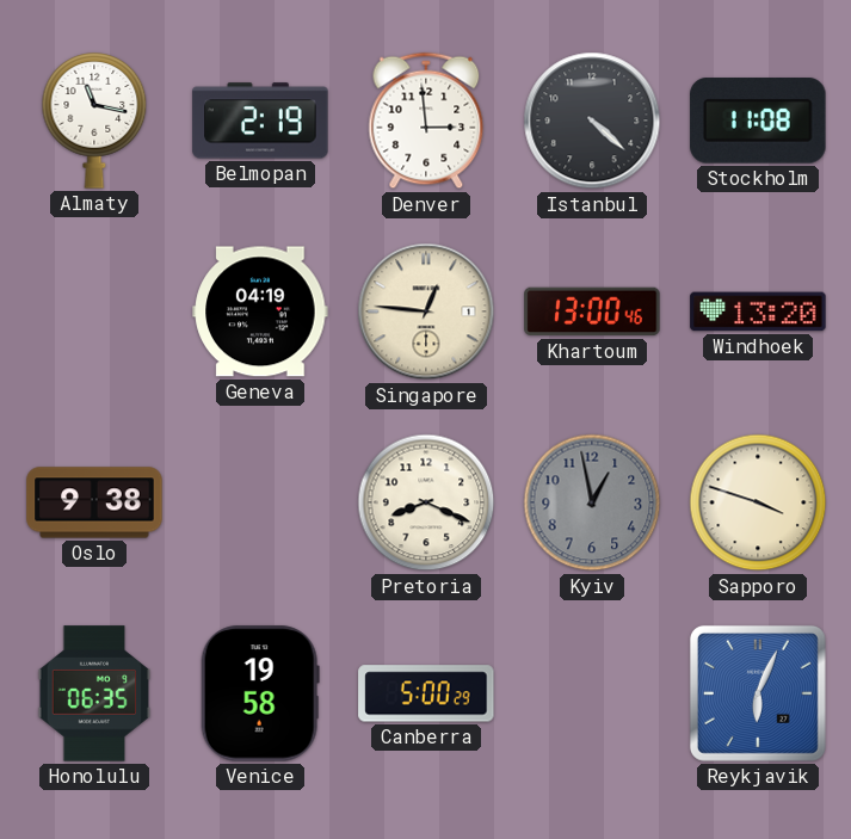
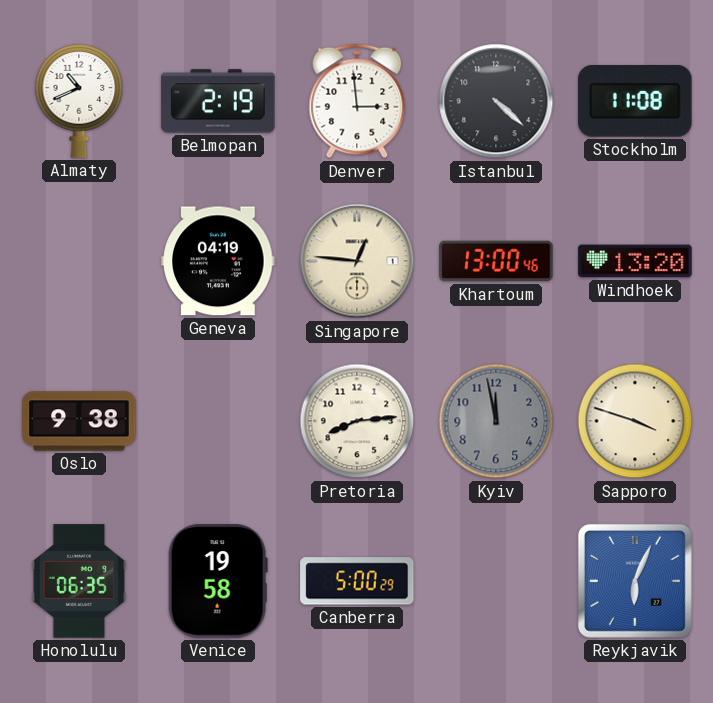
Almaty: 11:17 -> 10:41 (79, 101)
Pretoria: 8:19 -> 8:14 (357, 421)
Kyiv: 12:58 -> 11:58 (496, 421)
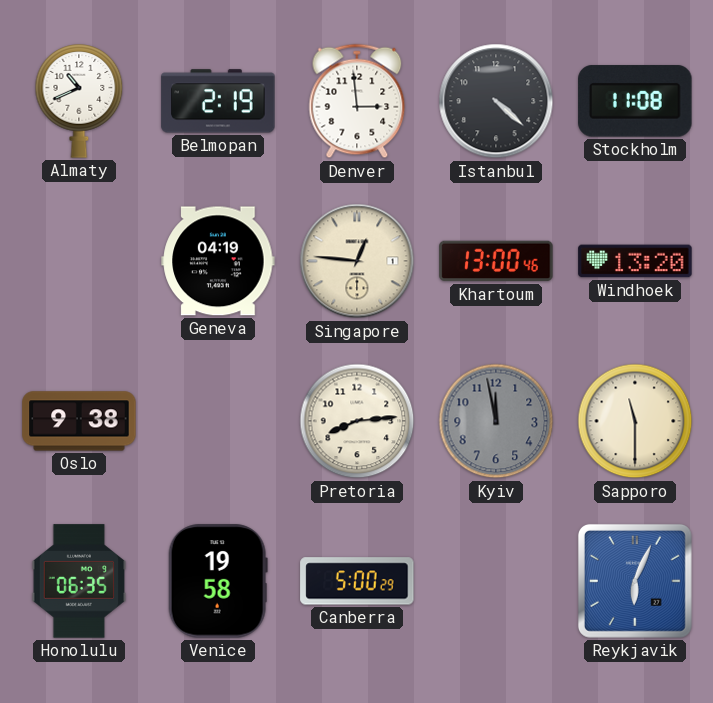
Sapporo: 3:48 -> 11:30 (635, 421)
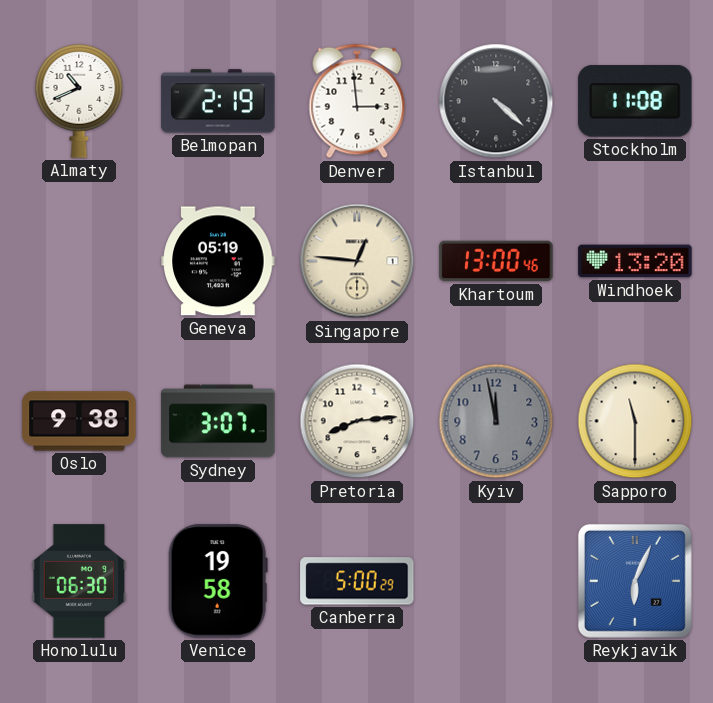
Geneva: 04:19 -> 05:19 (218, 261)
Sydney: none -> 3:07 (218, 421)
Honolulu: 06:35 -> 06:30 (79, 581)
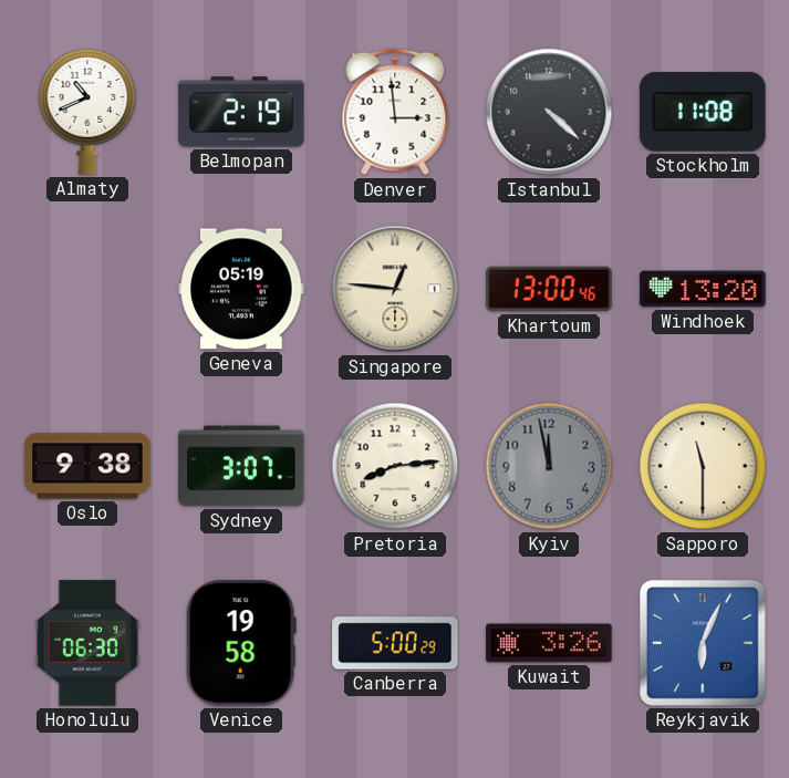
Kuwait: none -> 3:26 (549, 643)
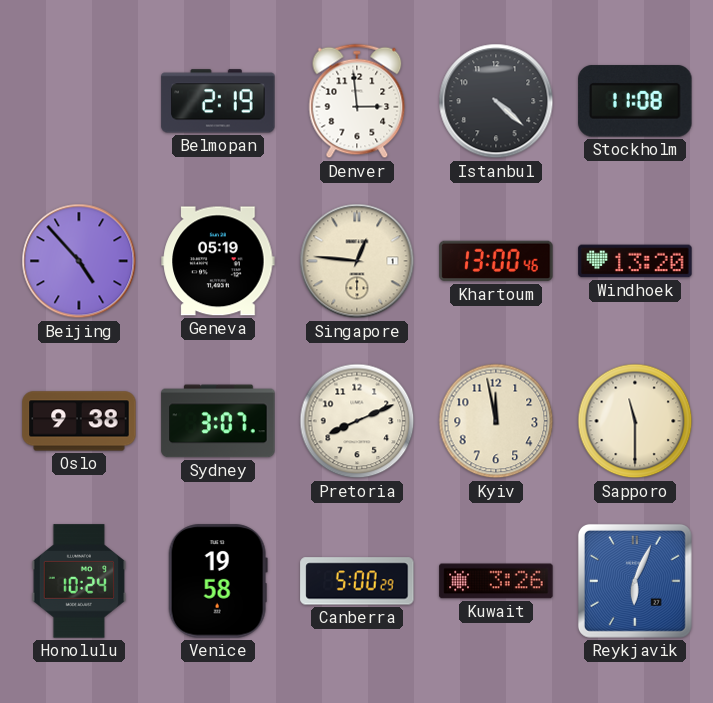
Almaty: 10:41 -> none (87, 112)
Beijing: none -> 4:53 (79, 261)
Pretoria: 8:14 -> 8:11 (357, 421)
Kyiv dial: grey -> cream (496, 421)
Honolulu: 06:30 -> 10:24 (79, 581)
